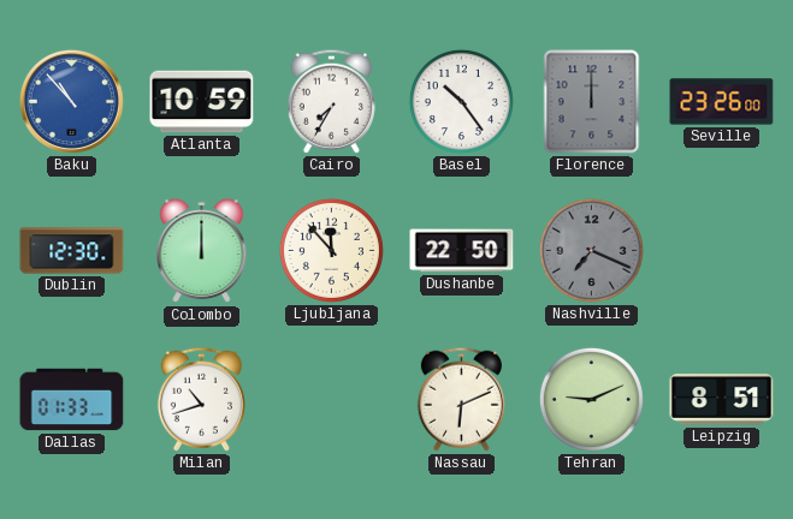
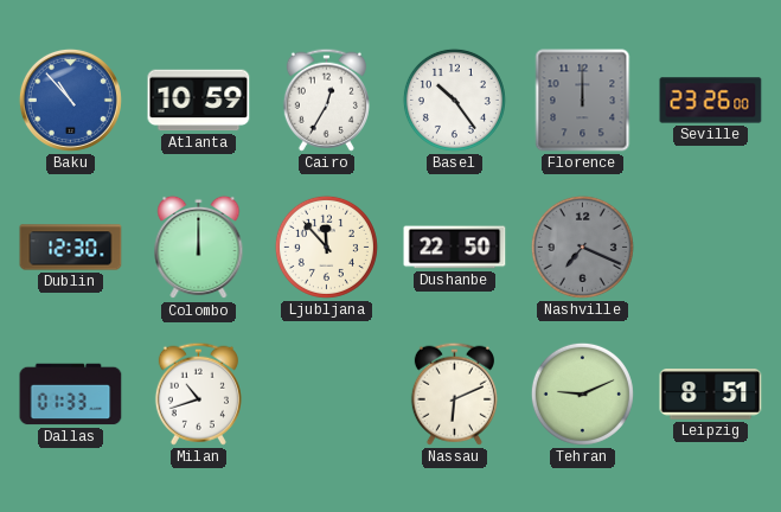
Cairo: 7:35 -> 12:35 (326, 100)
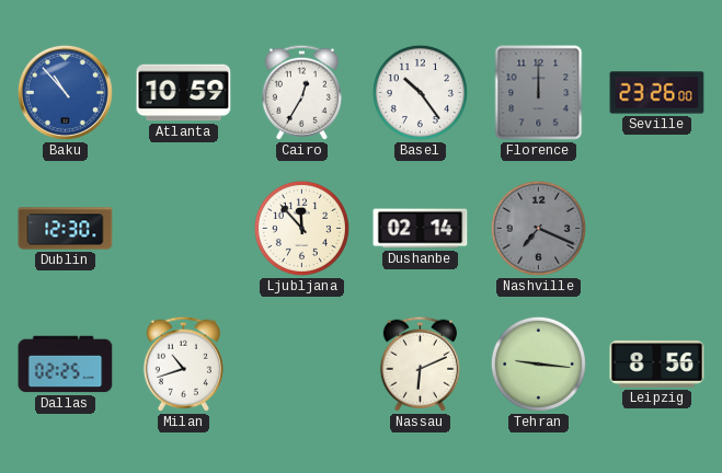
Colombo: 12:00 -> none (199, 248)
Dushanbe: 22:50 -> 02:14 (421, 229)
Dallas: 01:33 -> 02:25 (66, 365)
Tehran: 9:11 -> 9:16 (538, 364)
Leipzig: 8:51 -> 8:56 (657, 365)
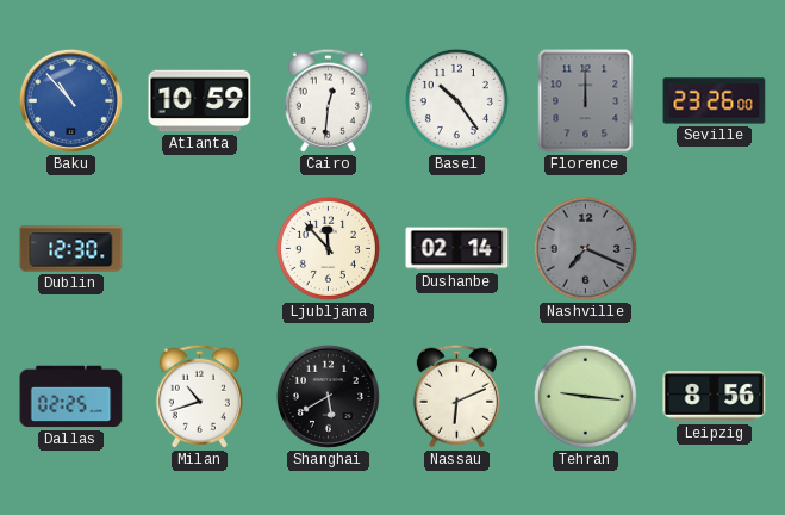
Cairo: 12:35 -> 12:31 (328, 100)
Shanghai: none -> 5:40 (328, 396)
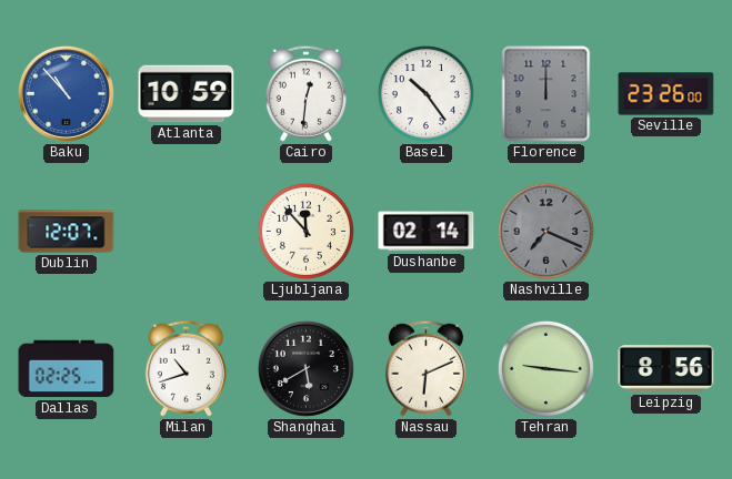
Dublin: 12:30 -> 12:07 (67, 232)
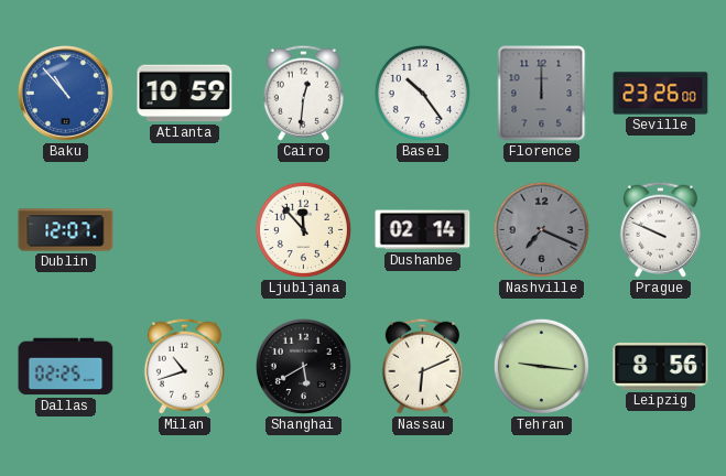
Prague: none -> 9:49 (660, 229)
